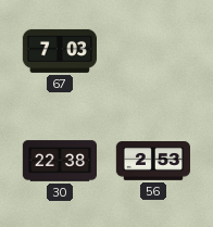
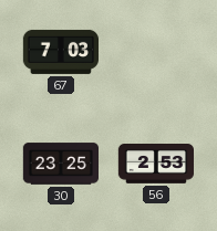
30: 22:38 -> 23:25 (60, 164)
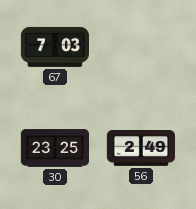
56: 2:53 -> 2:49 (140, 149)
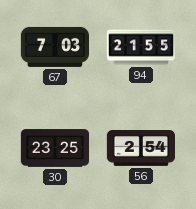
94: none -> 21:55 (141, 47)
56: 2:49 -> 2:54 (140, 149)
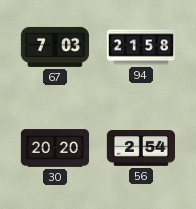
94: 21:55 -> 21:58 (141, 47)
30: 23:25 -> 20:20 (54, 148)
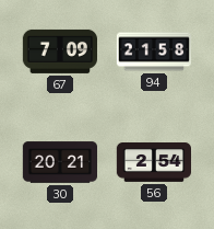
67: 7:03 -> 7:09 (59, 51)
30: 20:20 -> 20:21 (59, 162)
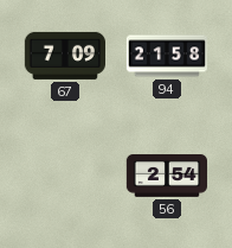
30: 20:21 -> none (59, 162)
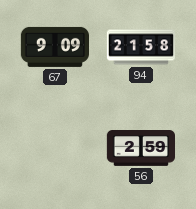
67: 7:09 -> 9:09 (54, 47)
56: 2:54 -> 2:59 (140, 149)
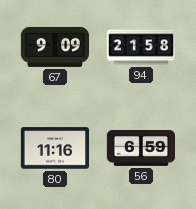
80: none -> 11:16 (54, 148)
56: 2:59 -> 6:59 (140, 149)
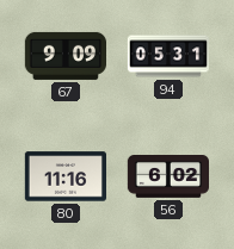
94: 21:58 -> 05:31 (168, 56)
56: 6:59 -> 6:02 (167, 178)
